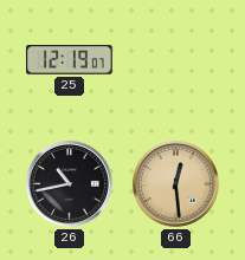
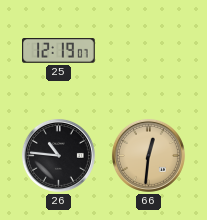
26: 10:43 -> 10:46 (58, 155)
66: 12:29 -> 12:31 (148, 155)
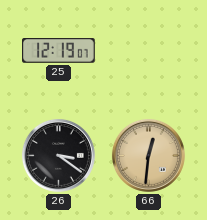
26: 10:46 -> 3:21 (58, 155)
